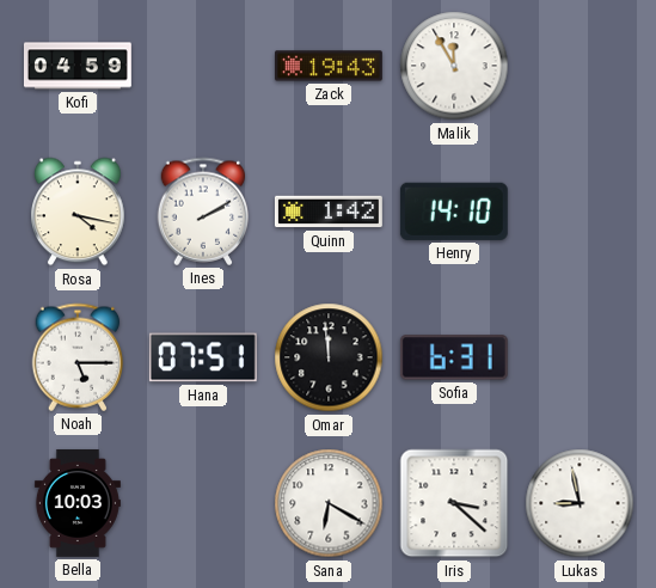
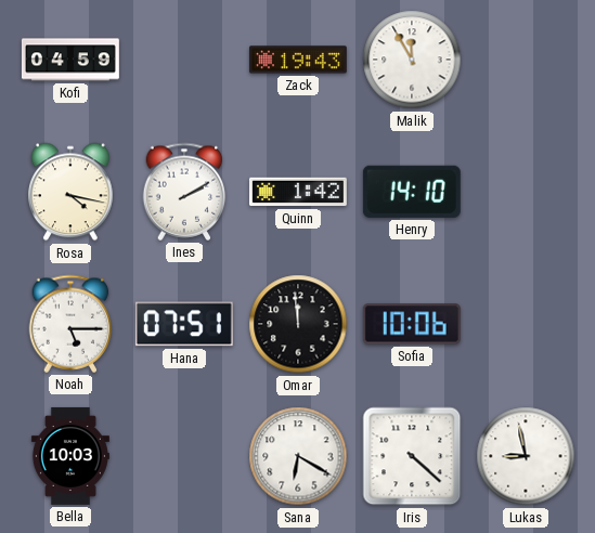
Sofia: 6:31 -> 10:06 (412, 324)
Iris: 3:22 -> 4:22 (412, 456)
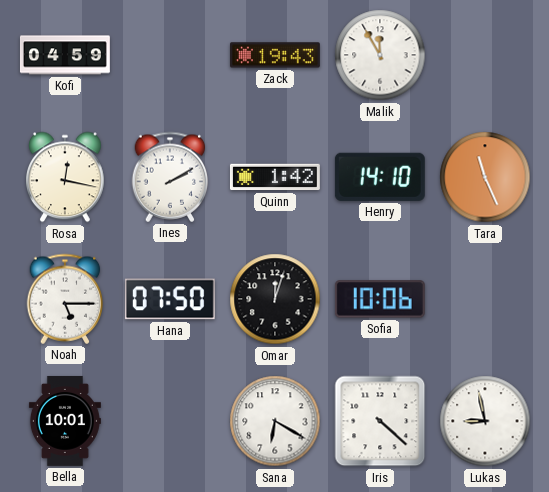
Rosa: 4:17 -> 12:17 (66, 177)
Tara: none -> 11:26 (485, 177)
Hana: 07:51 -> 07:50 (170, 299)
Omar: 11:59 -> 12:03 (275, 299)
Bella: 10:03 -> 10:01 (65, 421)
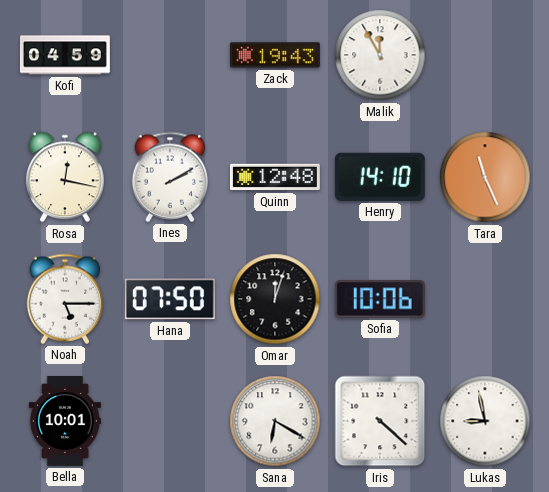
Quinn: 1:42 -> 12:48 (275, 177)
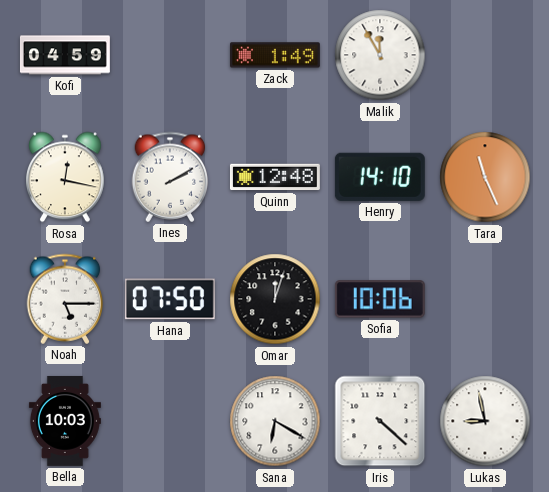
Zack: 19:43 -> 1:49 (275, 55)
Bella: 10:01 -> 10:03 (65, 421)
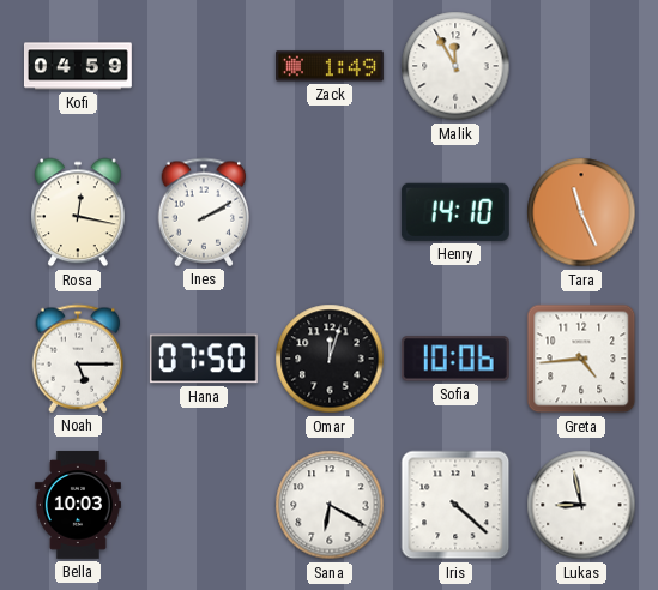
Quinn: 12:48 -> none (275, 177)
Greta: none -> 4:44 (581, 359)
